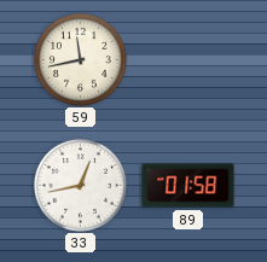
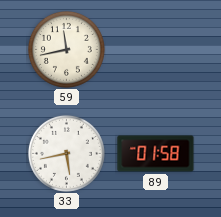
33: 12:43 -> 5:43 (66, 153)
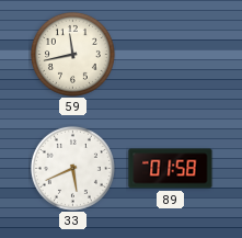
33: 5:43 -> 5:41 (72, 168)
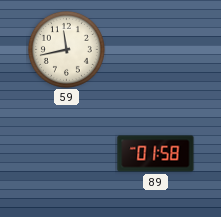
33: 5:41 -> none (72, 168)
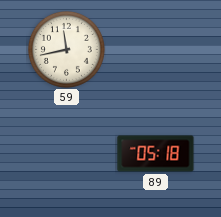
89: 01:58 -> 05:18 (156, 154)
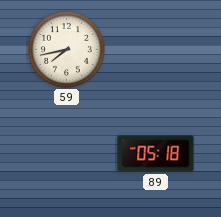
59: 11:43 -> 7:43 (66, 49)
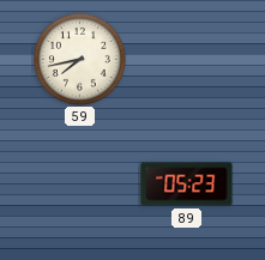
89: 05:18 -> 05:23 (187, 185)
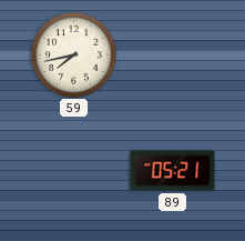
89: 05:23 -> 05:21 (173, 171)
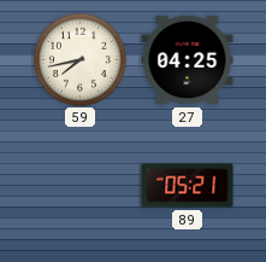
27: none -> 04:25 (188, 60)
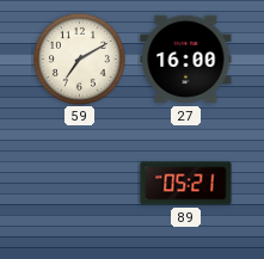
59: 7:43 -> 7:10 (79, 58)
27: 04:25 -> 16:00 (186, 60)
